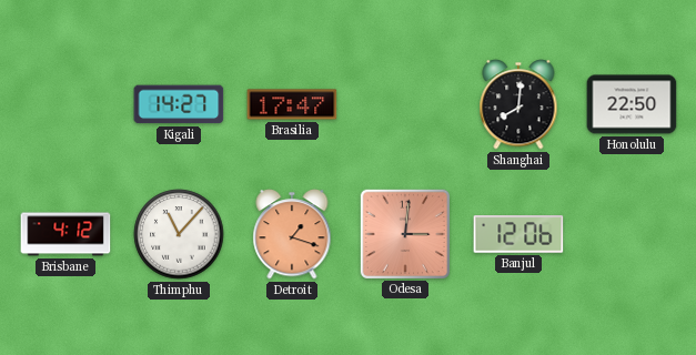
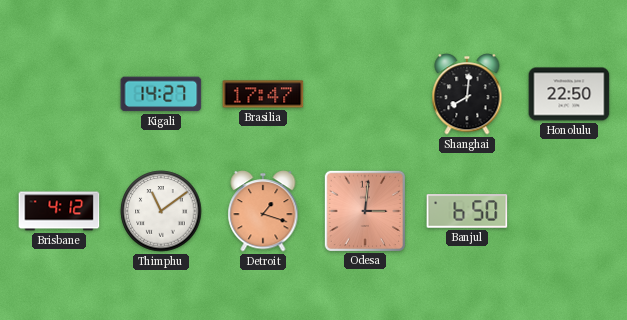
Thimphu: 11:07 -> 11:09 (161, 211)
Banjul: 12:06 -> 6:50 (467, 211)
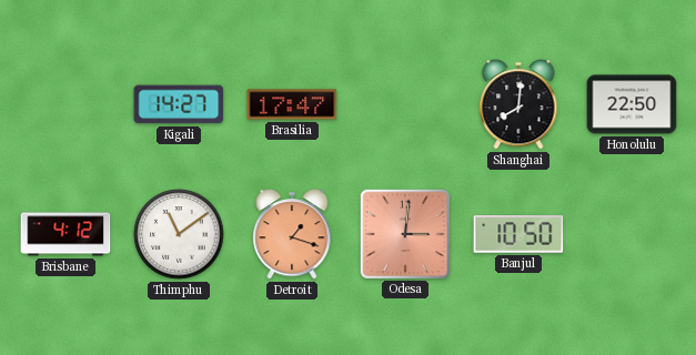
Banjul: 6:50 -> 10:50 (518, 234)
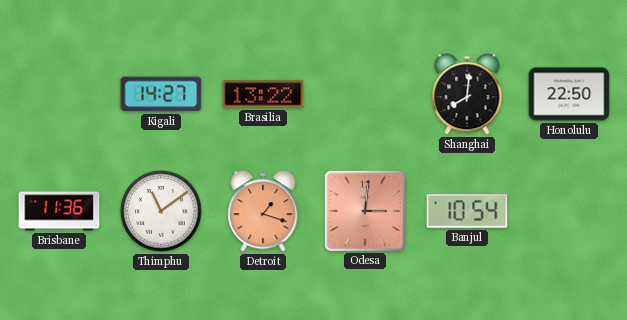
Brasilia: 17:47 -> 13:22 (263, 94)
Brisbane: 4:12 -> 11:36 (59, 211)
Banjul: 10:50 -> 10:54 (467, 211)
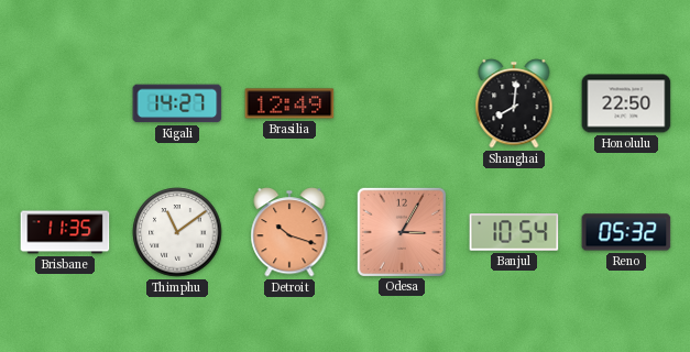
Brasilia: 13:22 -> 12:49 (289, 103)
Brisbane: 11:36 -> 11:35 (65, 232)
Detroit: 1:18 -> 10:18 (289, 232)
Odesa: 3:01 -> 3:05 (401, 231)
Reno: none -> 05:32 (626, 232)
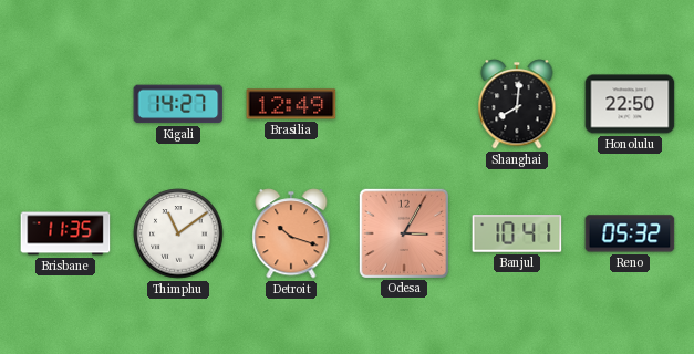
Banjul: 10:54 -> 10:41 (517, 233)
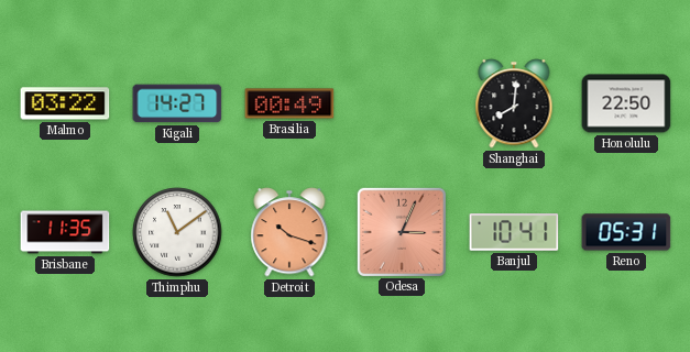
Malmo: none -> 03:22 (65, 103)
Brasilia: 12:49 -> 00:49 (289, 103)
Odesa: 3:05 -> 3:04 (401, 231)
Reno: 05:32 -> 05:31 (626, 232)
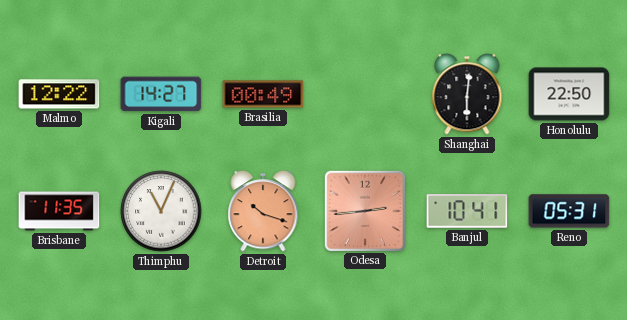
Malmo: 03:22 -> 12:22 (59, 94)
Shanghai: 8:01 -> 6:01 (467, 94)
Thimphu: 11:09 -> 11:04 (161, 211)
Odesa: 3:04 -> 2:44 (364, 210)
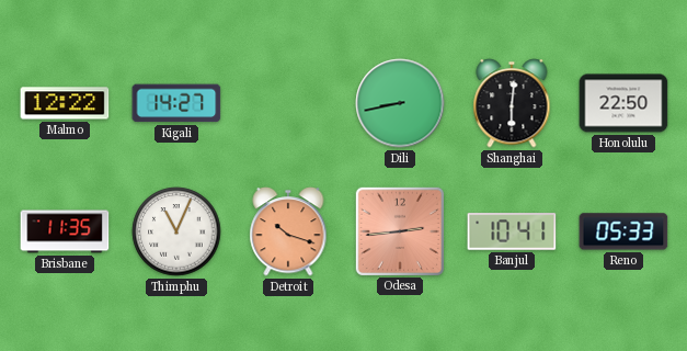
Brasilia: 00:49 -> none (263, 94)
Dili: none -> 8:43 (400, 103)
Reno: 05:31 -> 05:33 (623, 231)
